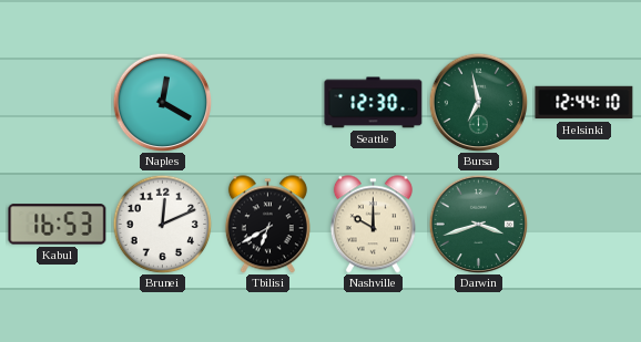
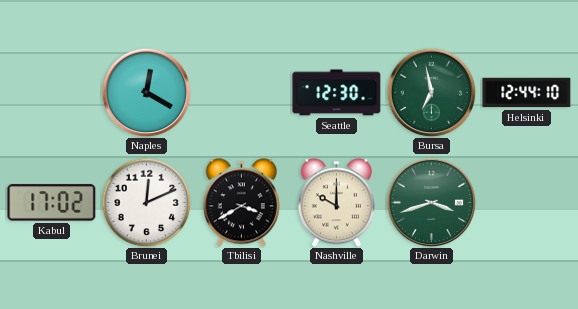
Kabul: 16:53 -> 17:02 (52, 203)
Tbilisi: 6:40 -> 3:40 (241, 203)
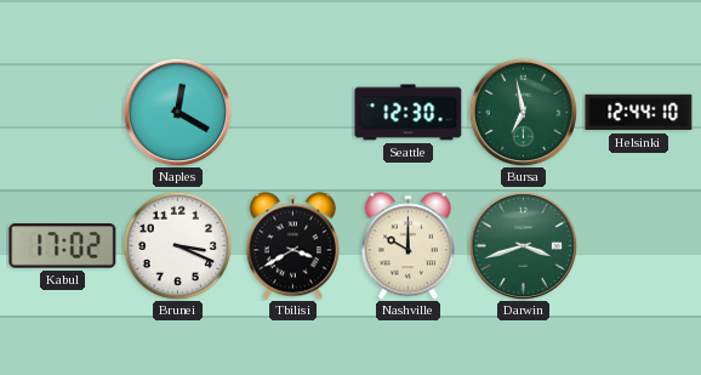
Brunei: 12:11 -> 3:19 (177, 245)
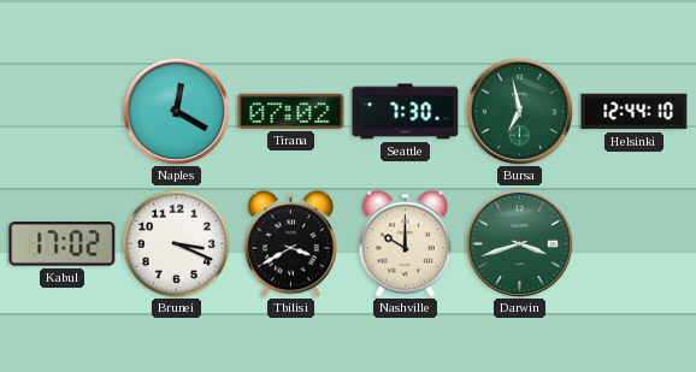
Tirana: none -> 07:02 (291, 111)
Seattle: 12:30 -> 7:30 (406, 112)
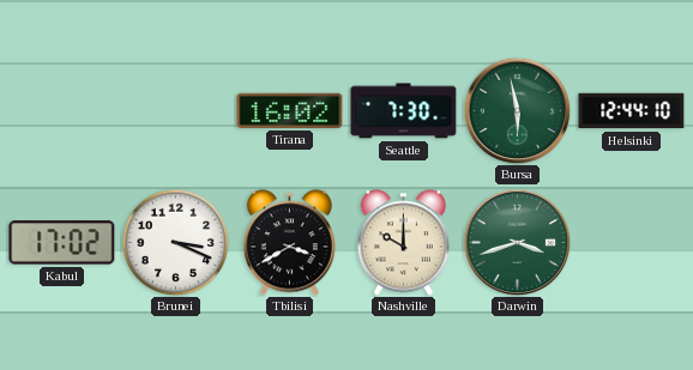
Naples: 12:20 -> none (176, 111)
Tirana: 07:02 -> 16:02 (290, 110)
Bursa: 6:58 -> 5:58 (517, 110)
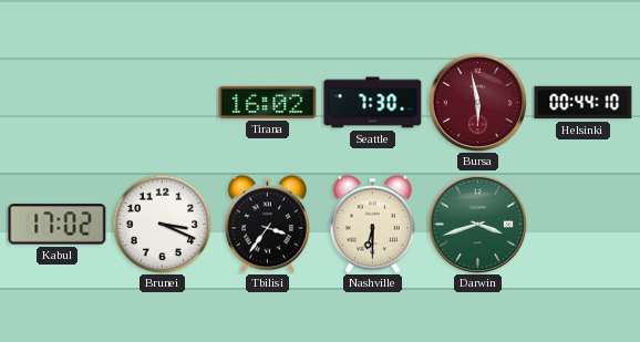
Bursa dial: green -> burgundy (477, 102)
Helsinki: 12:44 -> 00:44 (584, 103)
Tbilisi: 3:40 -> 3:36 (267, 225)
Nashville: 10:00 -> 6:30 (372, 225)
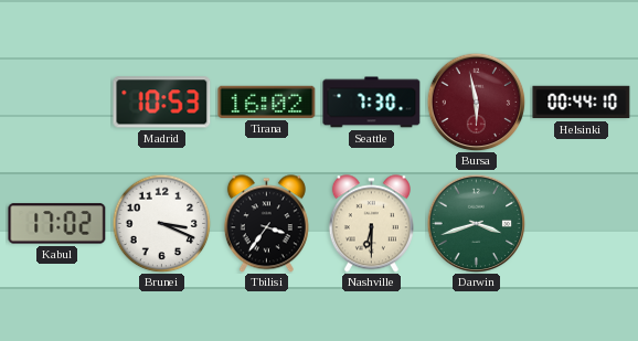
Madrid: none -> 10:53 (162, 103)
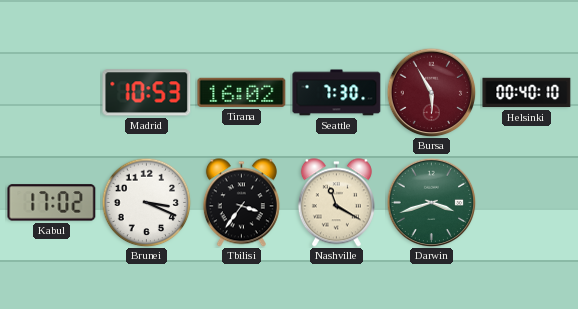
Bursa: 5:58 -> 5:55 (431, 92)
Helsinki: 00:44 -> 00:40 (527, 93)
Nashville: 6:30 -> 11:20 (336, 203)
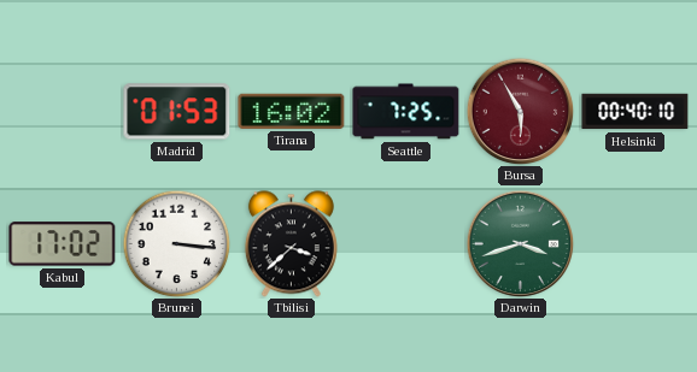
Madrid: 10:53 -> 01:53 (177, 112)
Seattle: 7:30 -> 7:25 (406, 112)
Brunei: 3:19 -> 3:16 (176, 243)
Tbilisi: 3:36 -> 3:38 (291, 244)
Nashville: 11:20 -> none (336, 203)
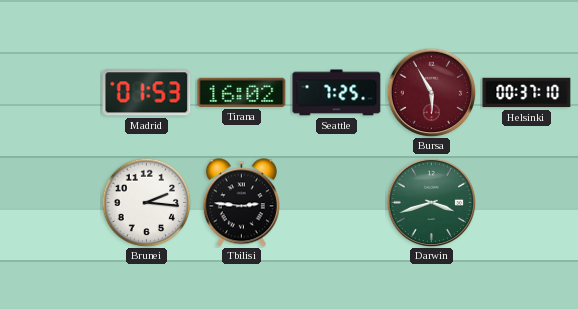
Helsinki: 00:40 -> 00:37 (527, 93)
Kabul: 17:02 -> none (63, 244)
Brunei: 3:16 -> 2:16 (146, 202)
Tbilisi: 3:38 -> 2:46 (241, 203)
